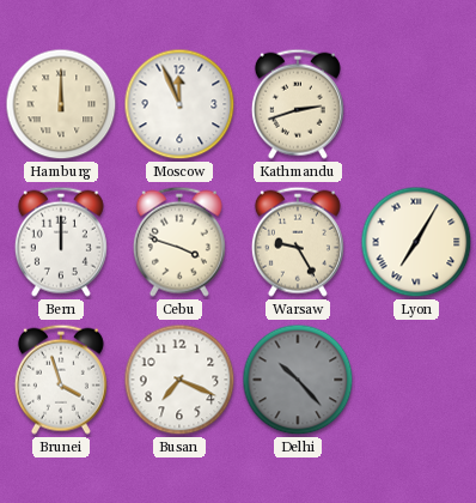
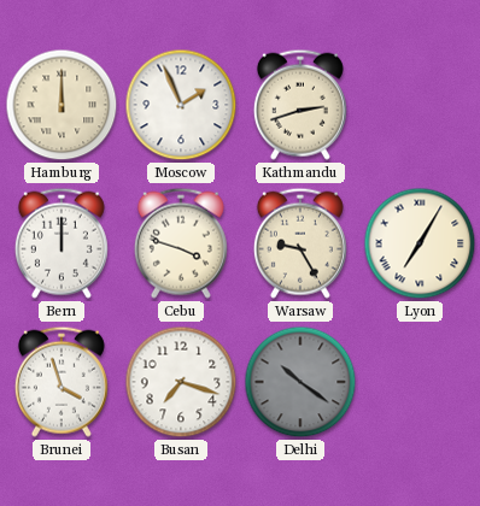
Moscow: 11:56 -> 1:56 (181, 105)
Busan: 7:19 -> 7:18 (181, 382)
Delhi: 10:23 -> 10:21 (300, 382)
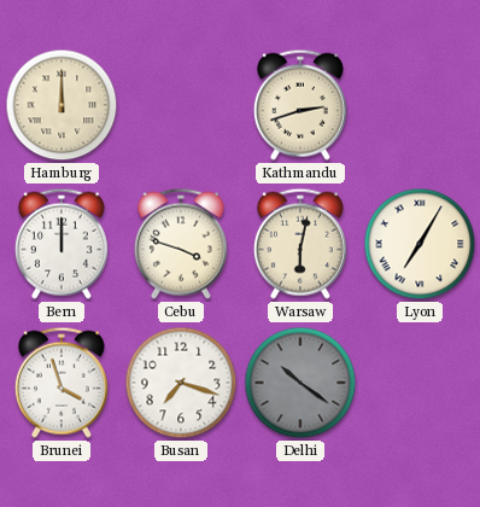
Moscow: 1:56 -> none (181, 105)
Warsaw: 9:25 -> 6:02 (300, 244)
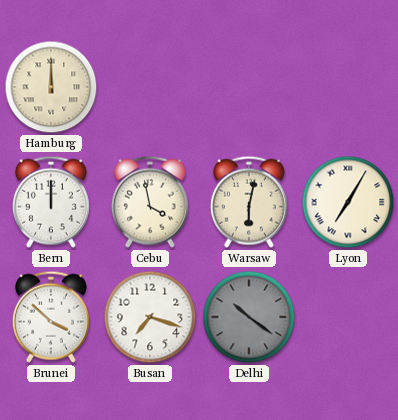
Kathmandu: 2:42 -> none (300, 105)
Cebu: 3:48 -> 3:58 (150, 202)
Brunei: 3:57 -> 3:52 (51, 317)
